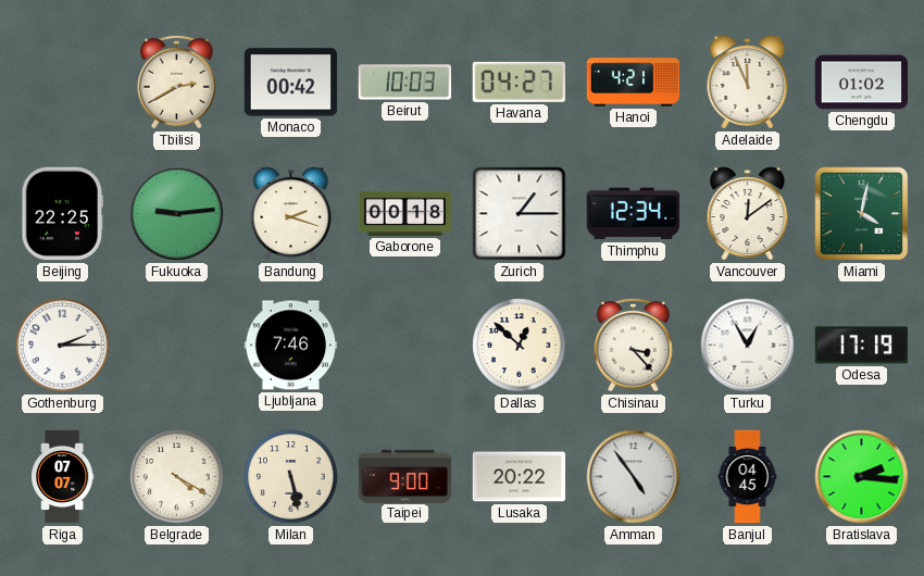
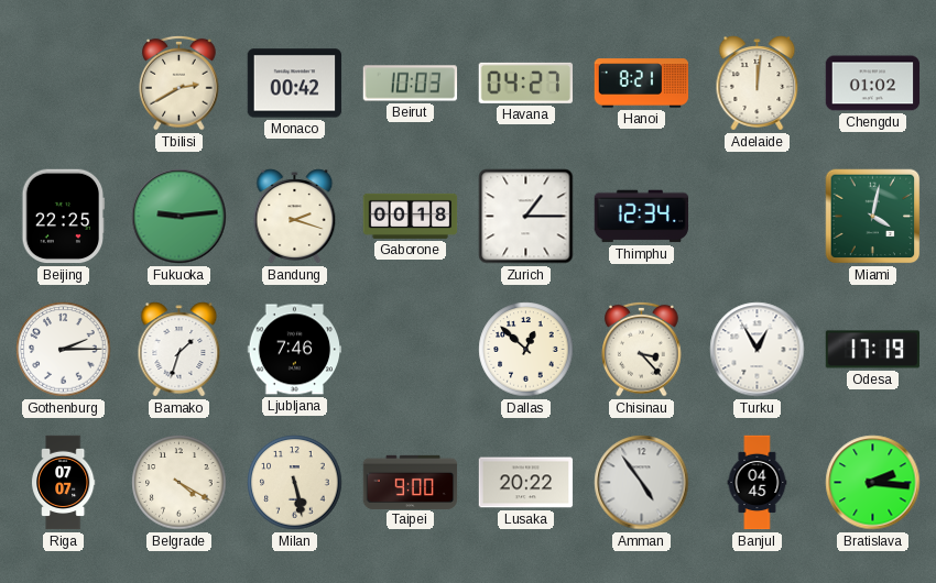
Hanoi: 4:21 -> 8:21 (642, 84)
Adelaide: 11:56 -> 12:01 (758, 84)
Vancouver: 12:09 -> none (748, 214)
Bamako: none -> 1:33 (179, 350)
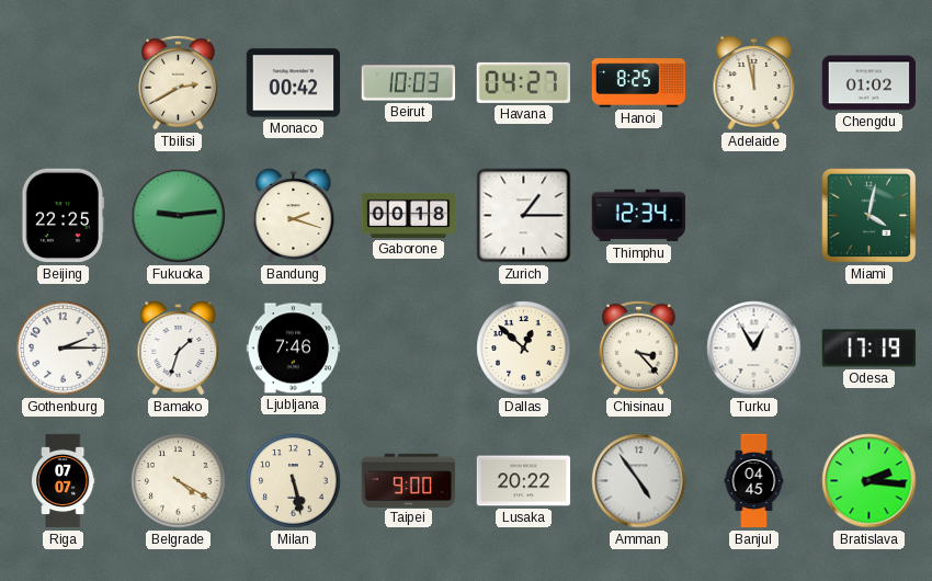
Hanoi: 8:21 -> 8:25 (639, 83)
Adelaide: 12:01 -> 11:58 (754, 83)
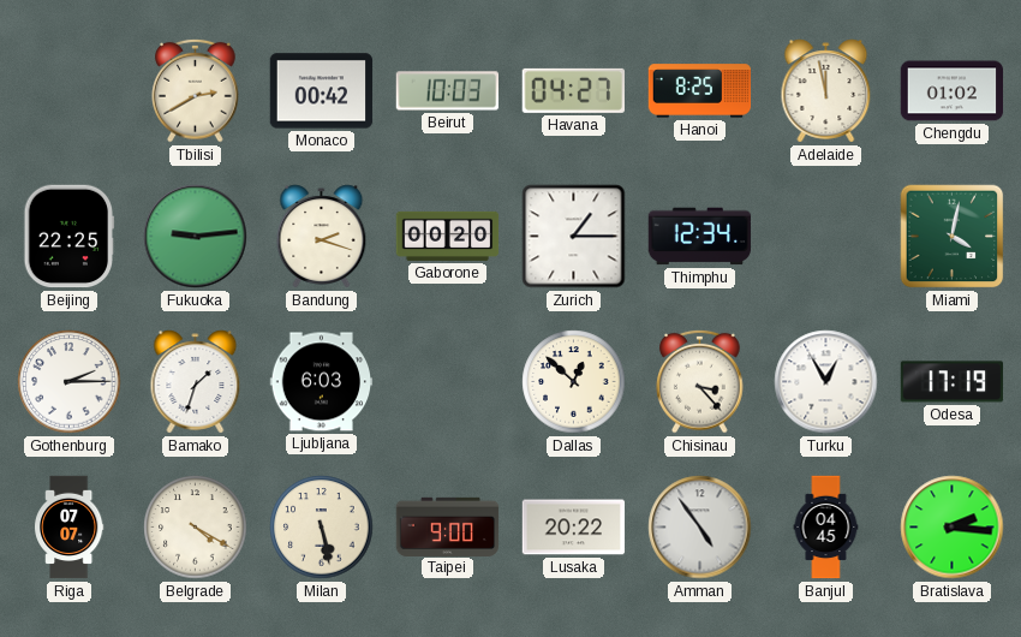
Gaborone: 00:18 -> 00:20 (448, 236)
Ljubljana: 7:46 -> 6:03 (322, 382)
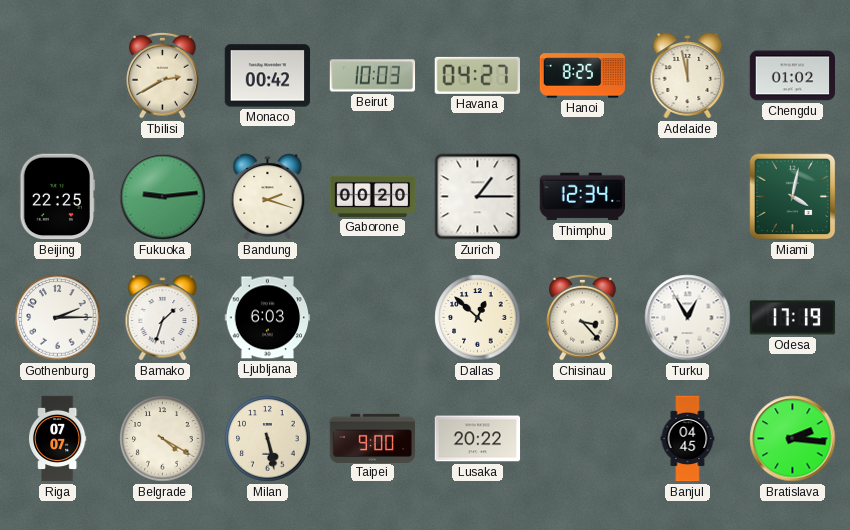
Amman: 4:54 -> none (700, 528)
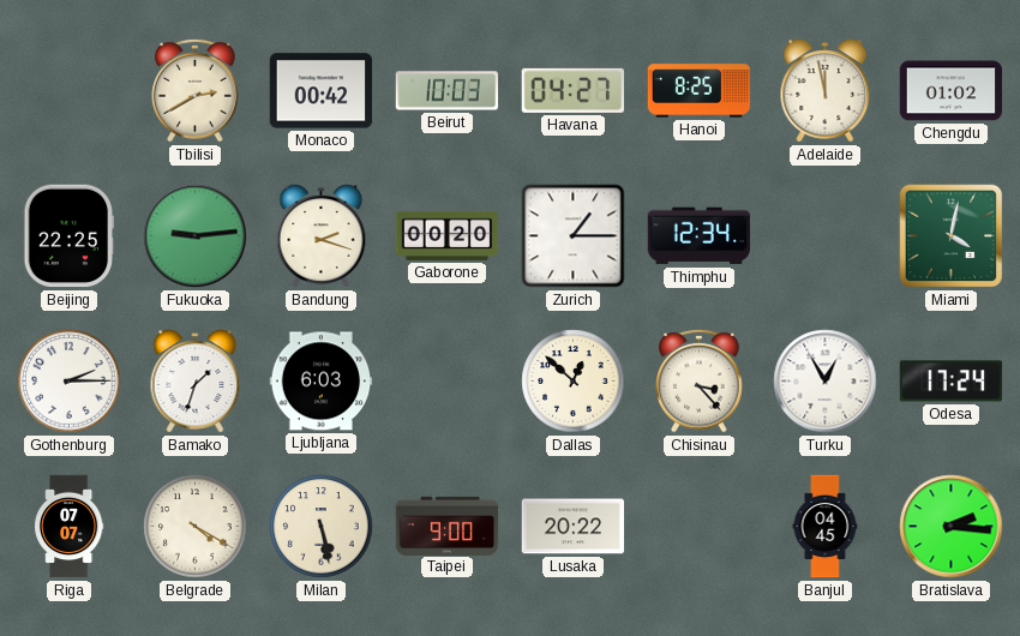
Odesa: 17:19 -> 17:24 (952, 382)
